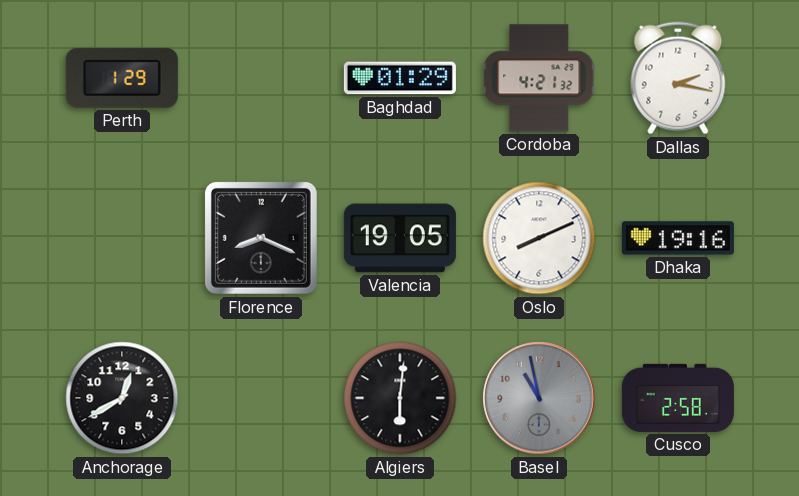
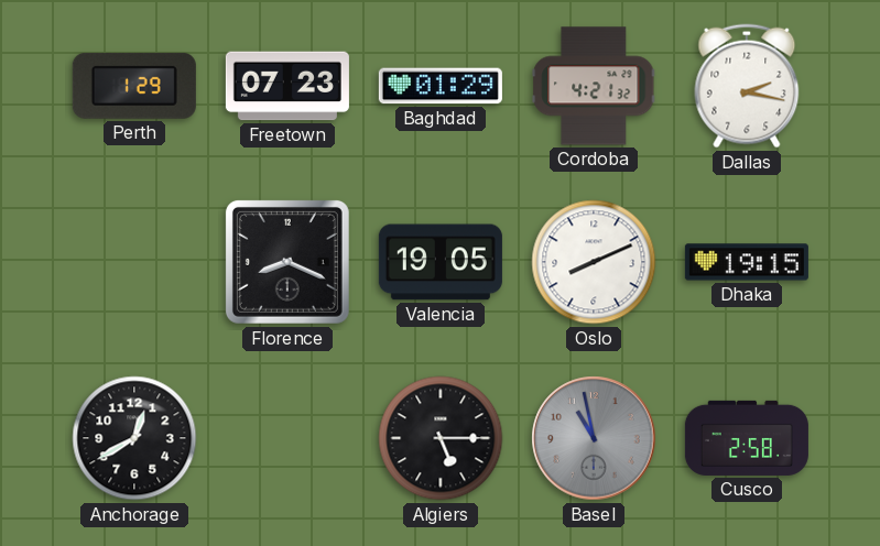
Freetown: none -> 07:23 (287, 86)
Dhaka: 19:16 -> 19:15 (747, 262)
Algiers: 6:01 -> 5:15 (441, 438)
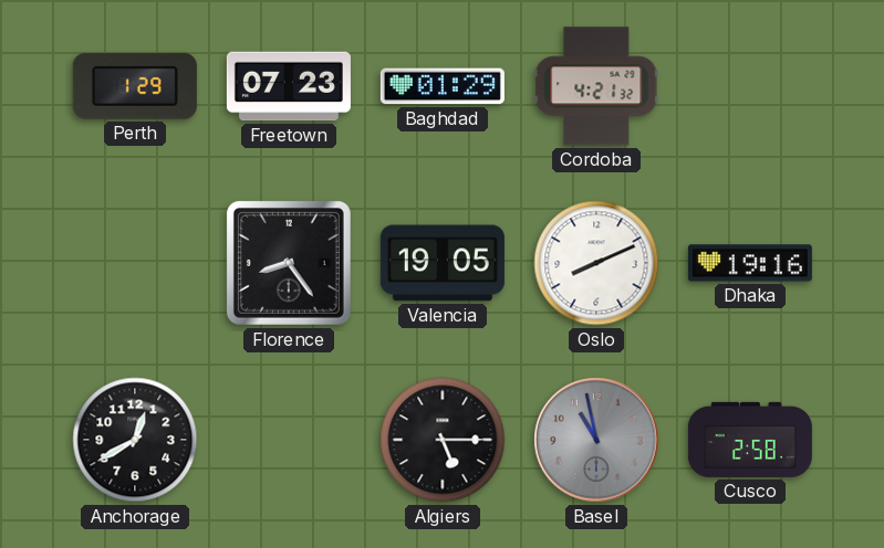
Dallas: 2:17 -> none (747, 86)
Florence: 8:19 -> 8:24 (289, 263)
Dhaka: 19:15 -> 19:16 (750, 263)
